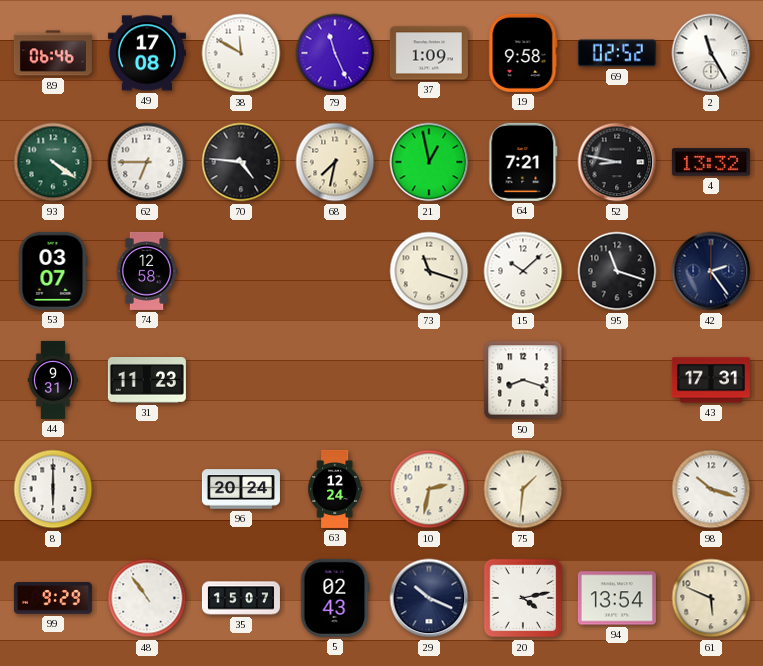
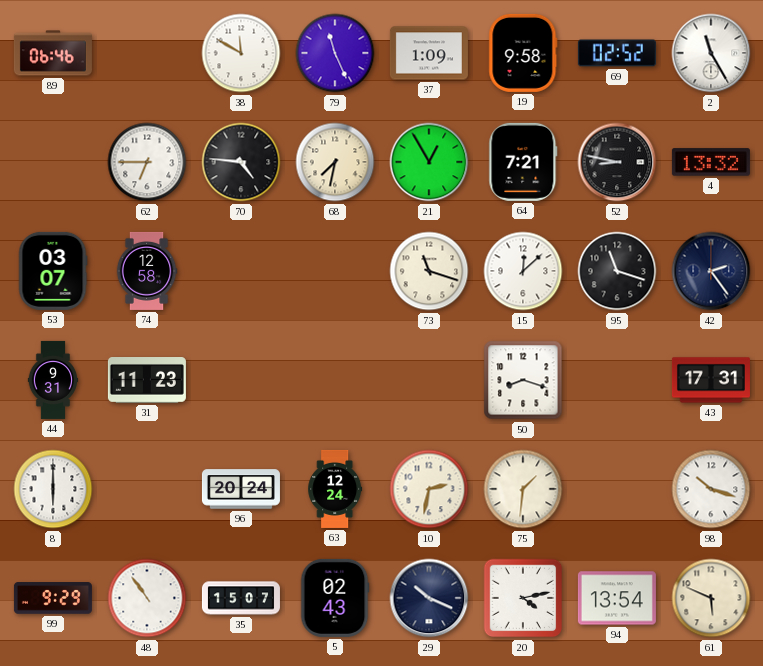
49: 17:08 -> none (147, 53)
93: 4:21 -> none (53, 162)
21: 12:58 -> 12:55 (429, 162)
15: 10:08 -> 12:08 (523, 271)
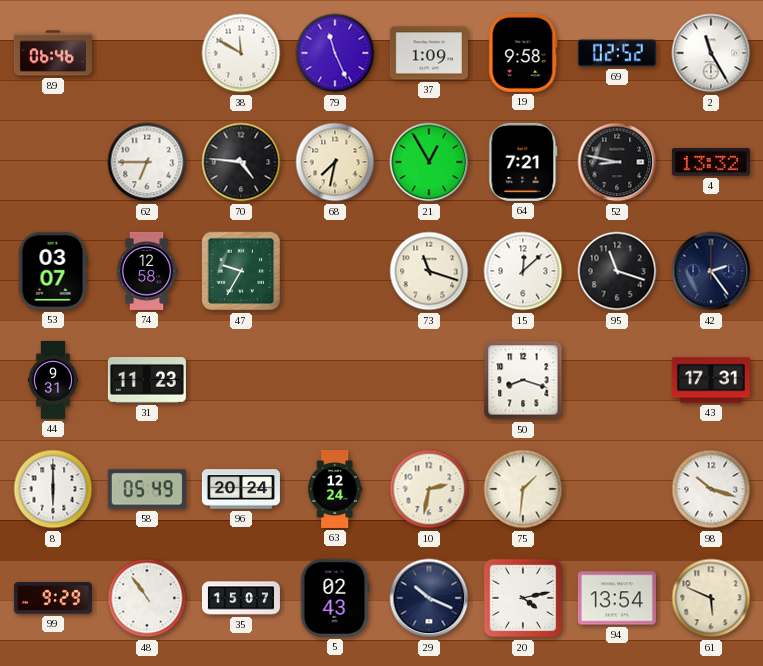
47: none -> 9:35 (241, 271)
58: none -> 05:49 (147, 489)
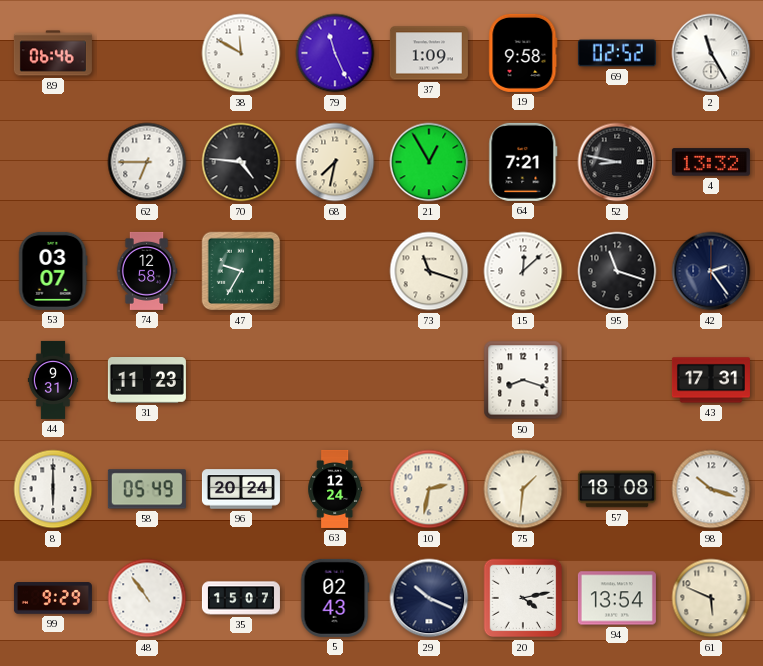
57: none -> 18:08 (617, 489)
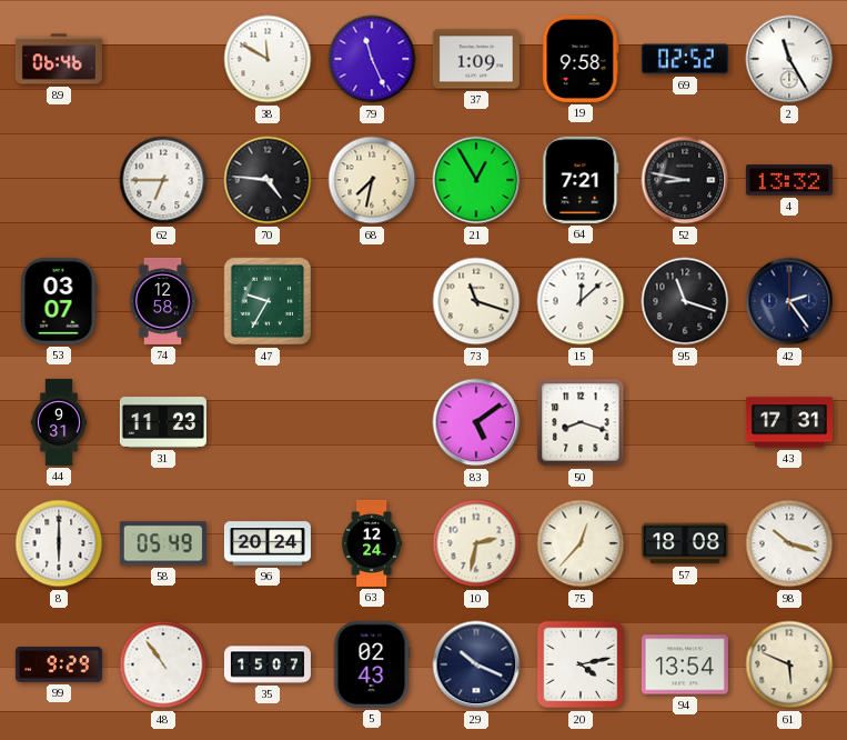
83: none -> 5:09 (476, 422)
75: 1:31 -> 12:37 (581, 543)
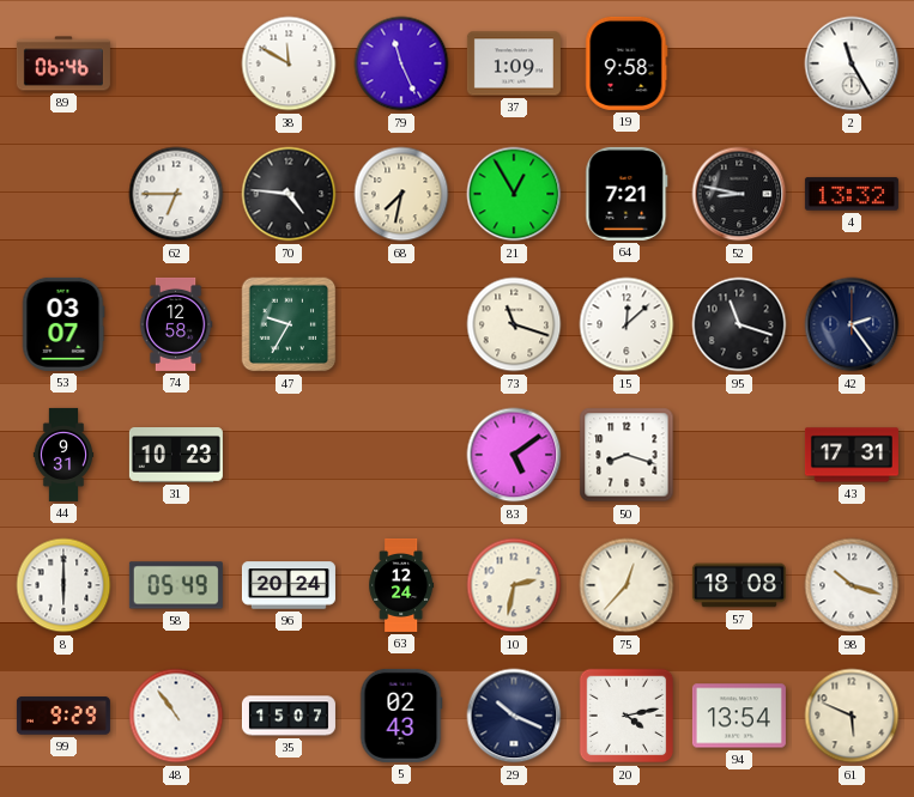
69: 02:52 -> none (685, 59)
31: 11:23 -> 10:23 (176, 456)
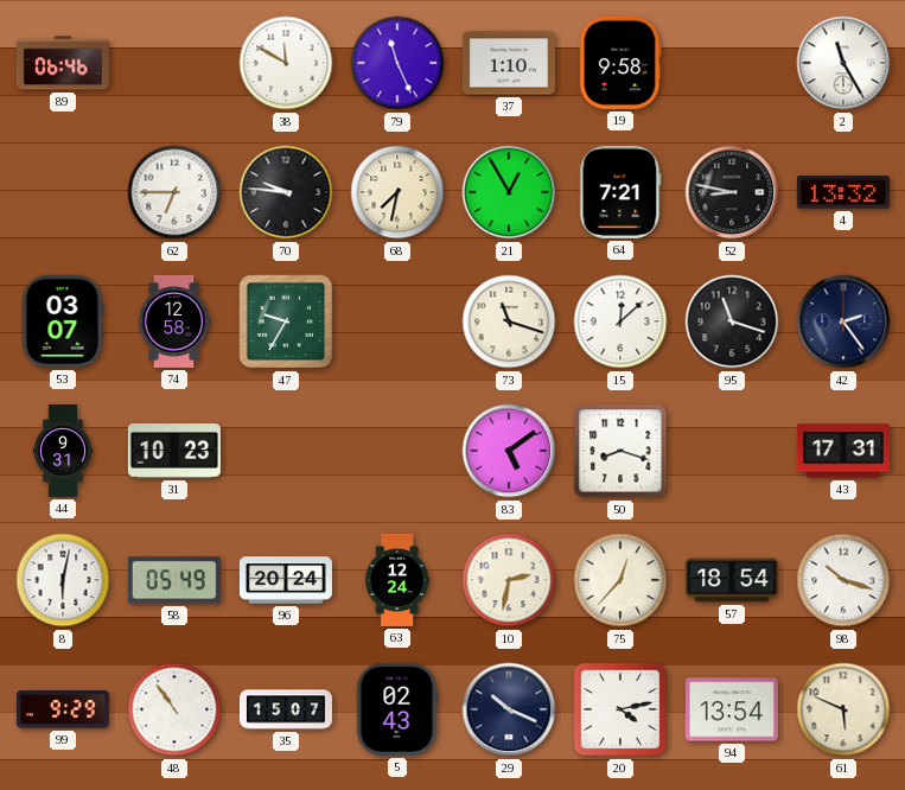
37: 1:09 -> 1:10 (509, 63)
70: 4:46 -> 9:46 (286, 192)
8: 6:00 -> 6:02 (63, 580)
57: 18:08 -> 18:54 (732, 580)
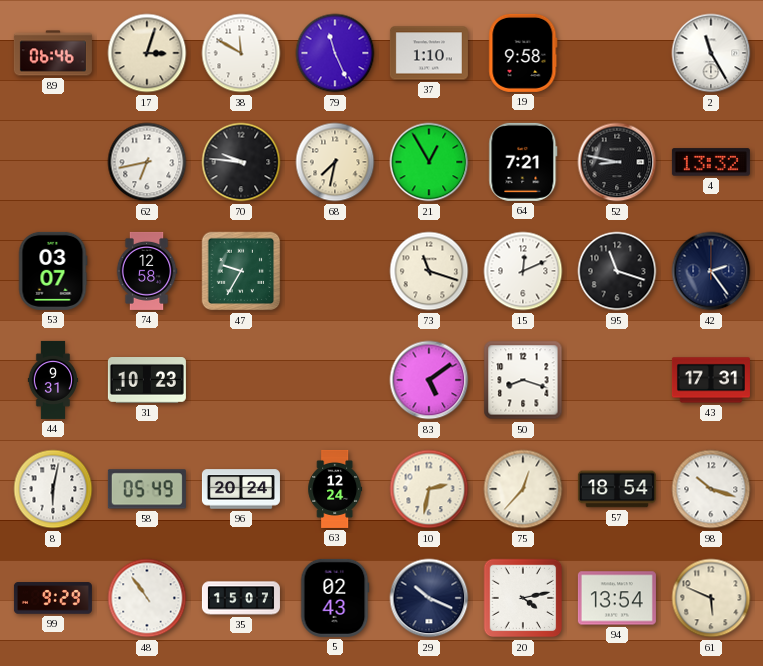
17: none -> 3:03 (147, 53)
62: 6:45 -> 6:43 (147, 162)
15: 12:08 -> 12:11 (523, 271)
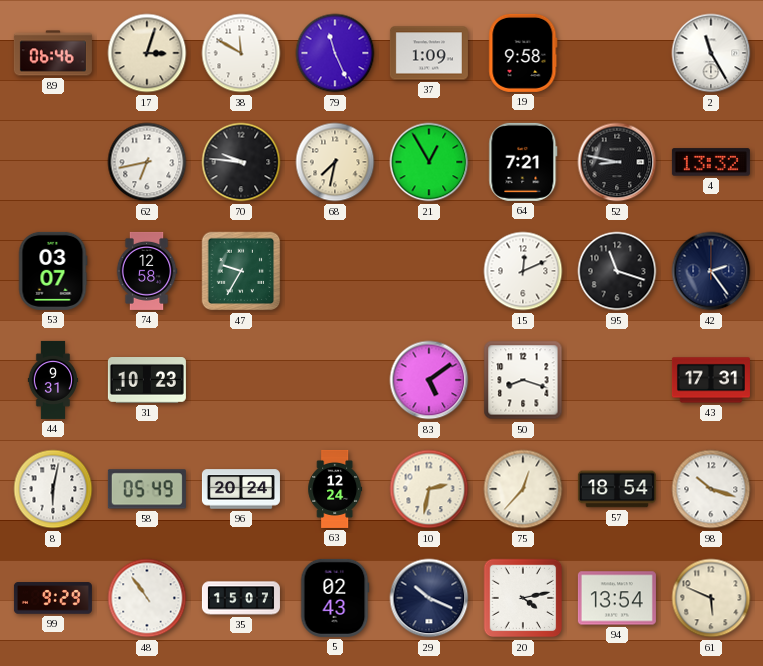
37: 1:10 -> 1:09 (429, 53)
73: 11:18 -> none (429, 271)
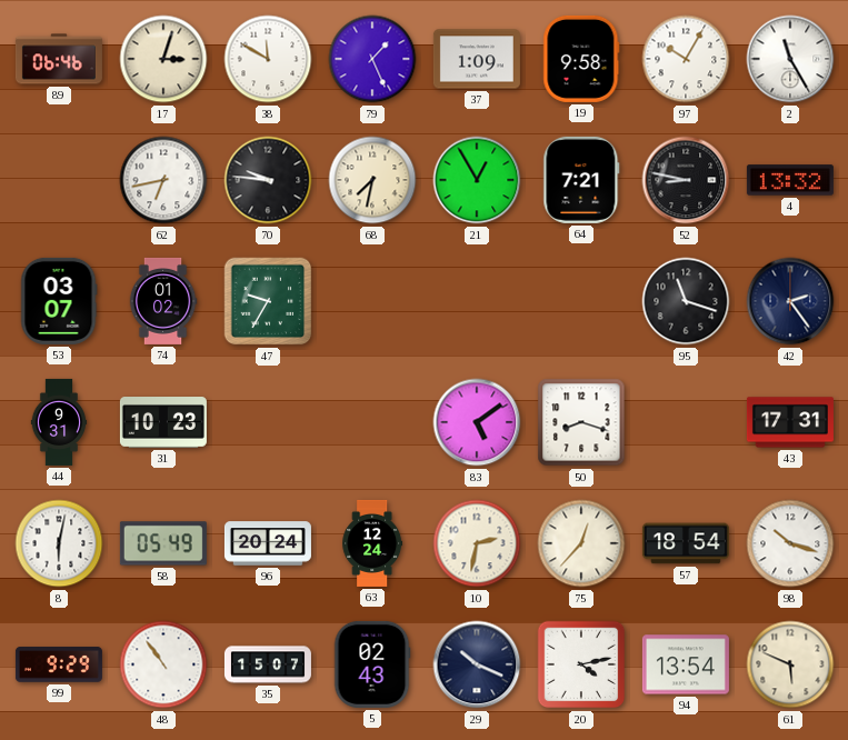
79: 11:26 -> 1:26 (372, 59)
97: none -> 10:05 (686, 59)
74: 12:58 -> 01:02 (163, 301)
15: 12:11 -> none (523, 271)
